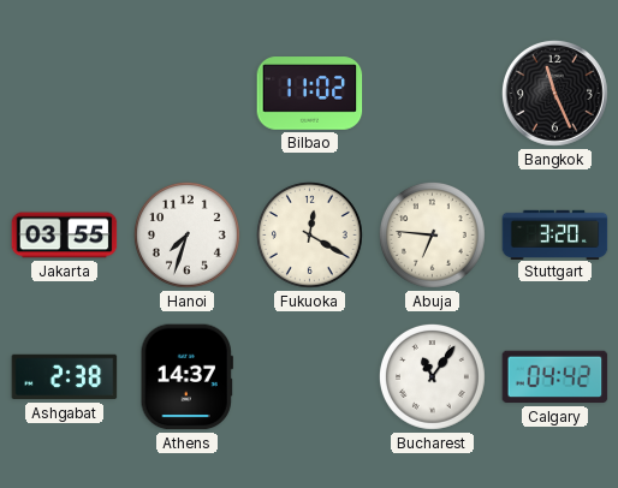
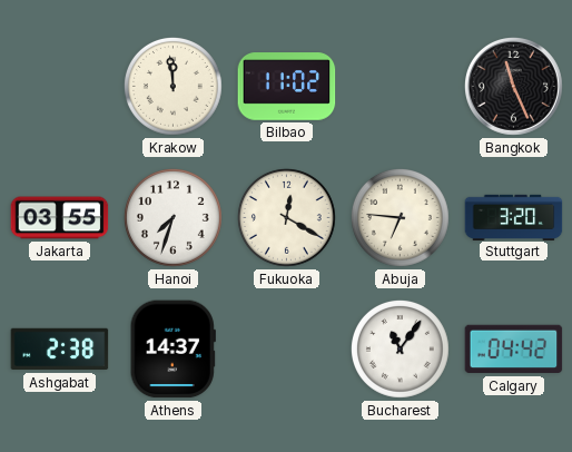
Krakow: none -> 11:59 (172, 86)
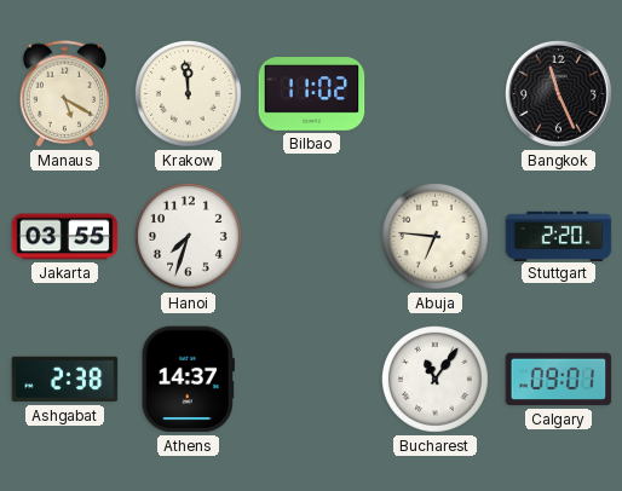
Manaus: none -> 5:20 (64, 94)
Fukuoka: 12:20 -> none (286, 217)
Stuttgart: 3:20 -> 2:20 (559, 236)
Calgary: 04:42 -> 09:01 (559, 380)
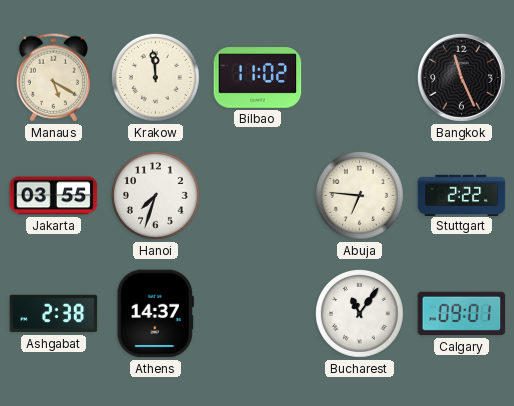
Stuttgart: 2:20 -> 2:22 (462, 195)
